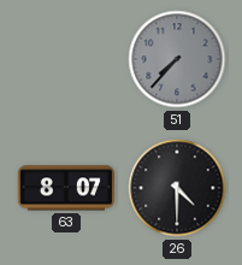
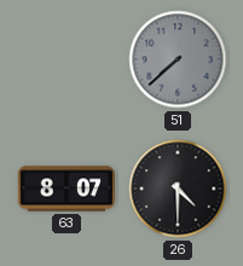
51: 7:37 -> 7:38 (178, 59)
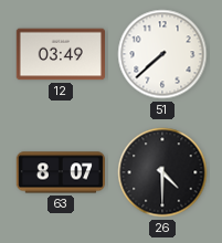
12: none -> 03:49 (60, 54)
51 dial: grey -> white (162, 54)
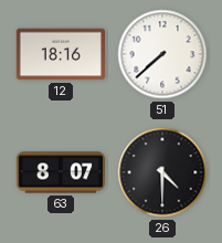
12: 03:49 -> 18:16 (60, 54)
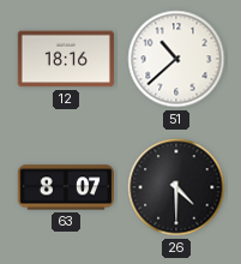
51: 7:38 -> 10:38 (176, 59)
